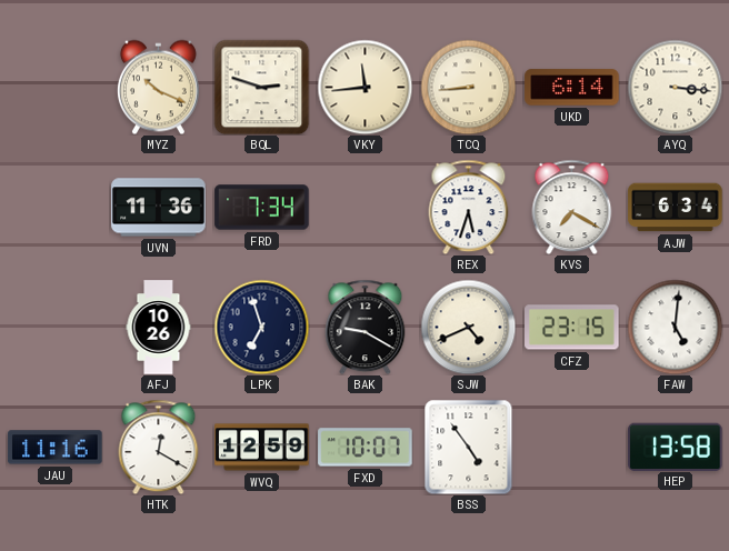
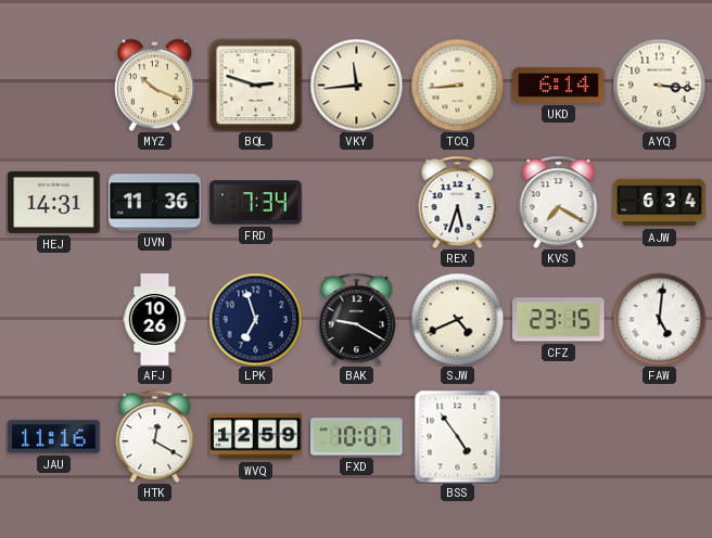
HEJ: none -> 14:31 (54, 202)
HEP: 13:58 -> none (676, 447)
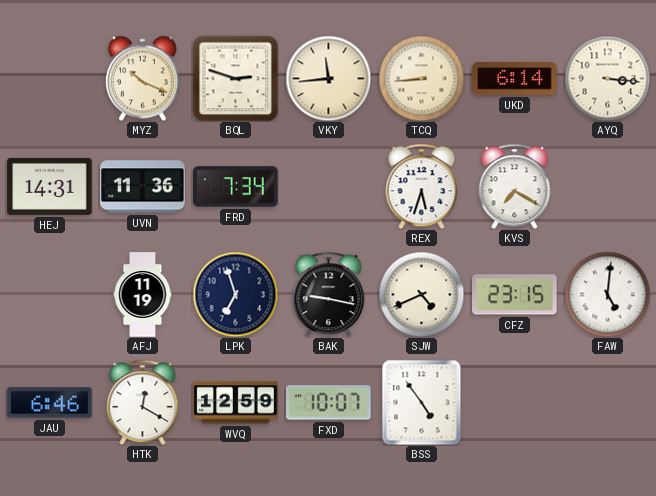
AJW: 6:34 -> none (660, 203)
AFJ: 10:26 -> 11:19 (143, 295)
BAK: 9:20 -> 9:17 (329, 294)
JAU: 11:16 -> 6:46 (50, 403)
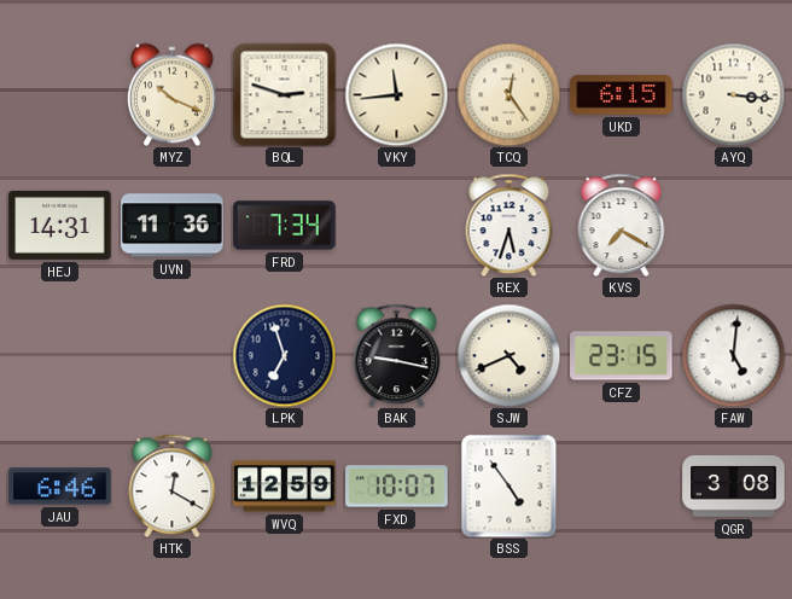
TCQ: 8:44 -> 12:24 (508, 94)
UKD: 6:14 -> 6:15 (622, 95)
AFJ: 11:19 -> none (143, 295)
QGR: none -> 3:08 (734, 487)
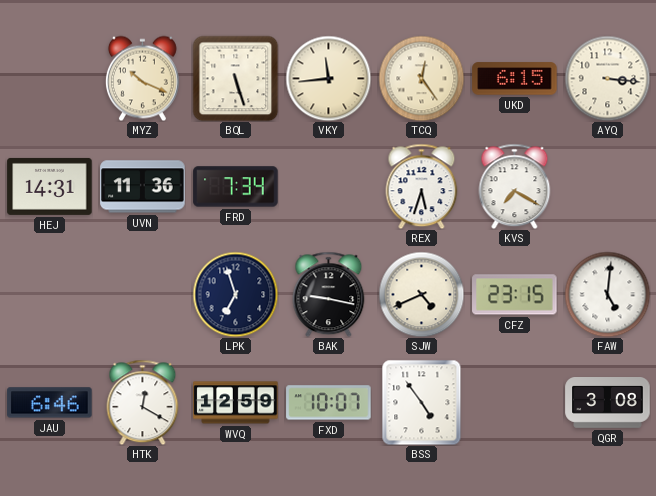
BQL: 2:48 -> 5:27 (235, 78)
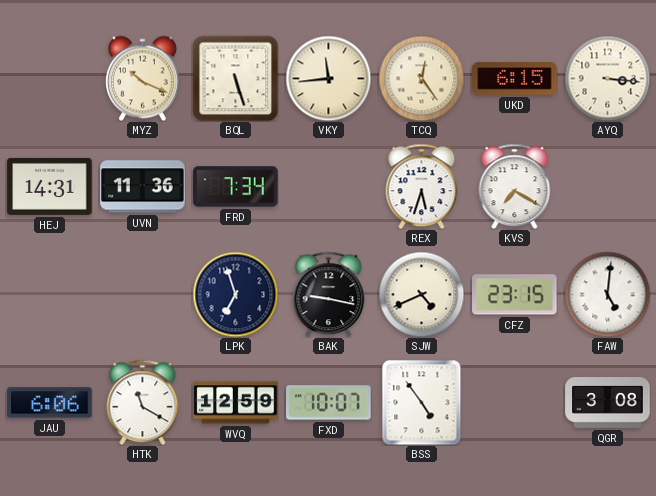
JAU: 6:46 -> 6:06 (50, 403)
HTK: 12:20 -> 11:20 (143, 402)
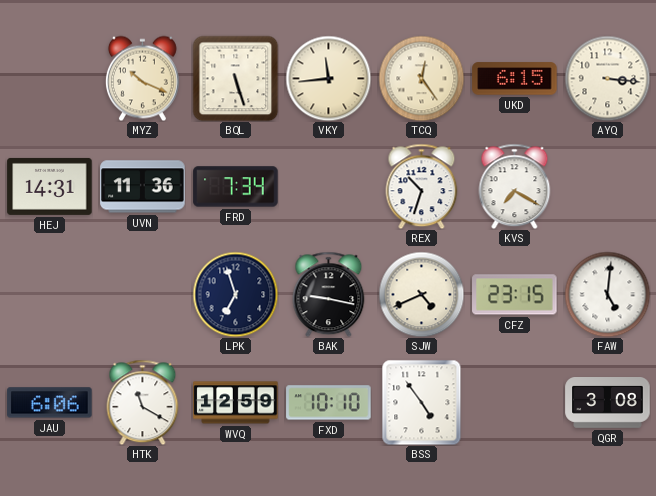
REX: 5:33 -> 10:33 (422, 186)
FXD: 10:07 -> 10:10 (329, 403)
